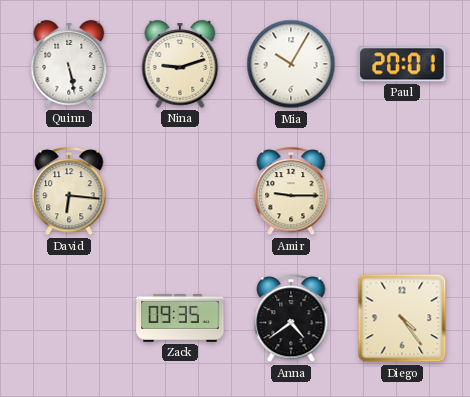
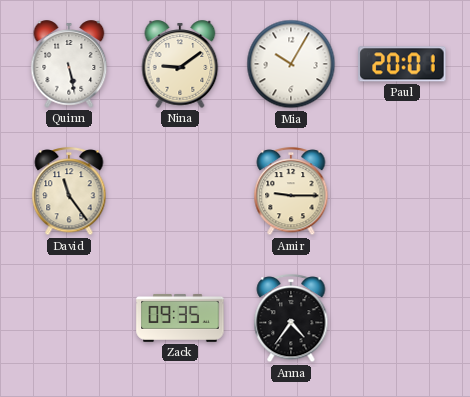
Nina: 9:12 -> 9:09 (180, 64)
David: 6:16 -> 11:24 (69, 192)
Anna: 4:39 -> 4:36 (291, 319)
Diego: 4:24 -> none (402, 318)
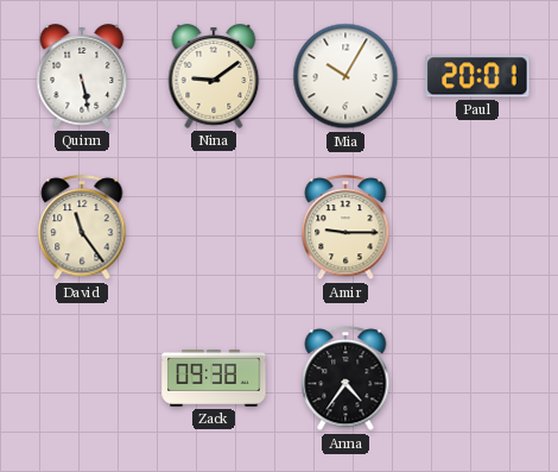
Zack: 09:35 -> 09:38 (214, 378)
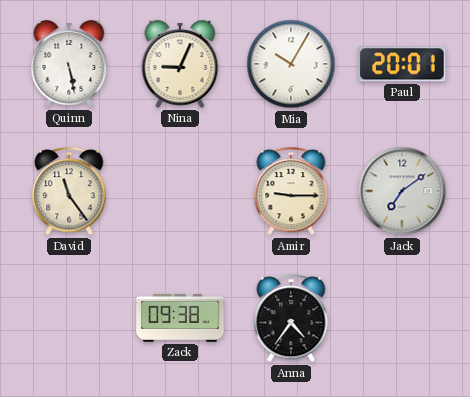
Nina: 9:09 -> 9:04 (180, 64)
Jack: none -> 7:09 (402, 191)
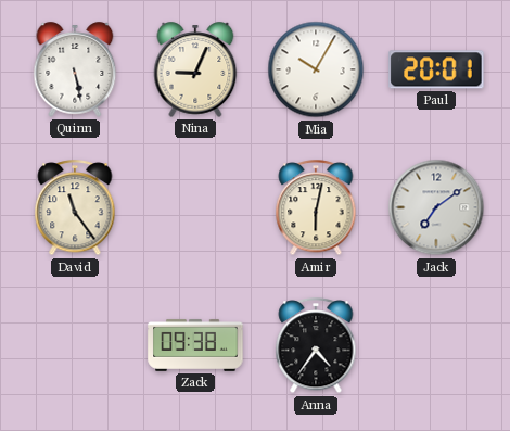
Amir: 9:15 -> 6:02 (316, 208)
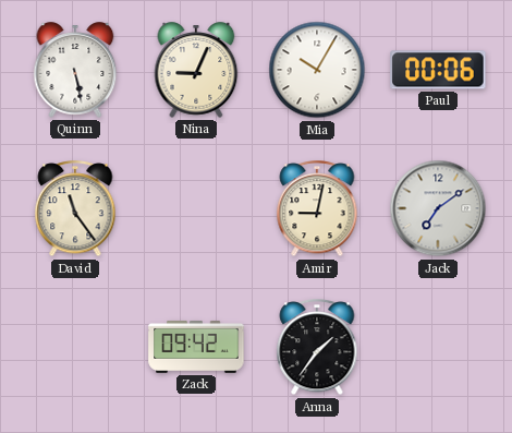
Paul: 20:01 -> 00:06 (438, 70)
Amir: 6:02 -> 9:02 (317, 209)
Zack: 09:38 -> 09:42 (196, 347)
Anna: 4:36 -> 1:36 (317, 348)
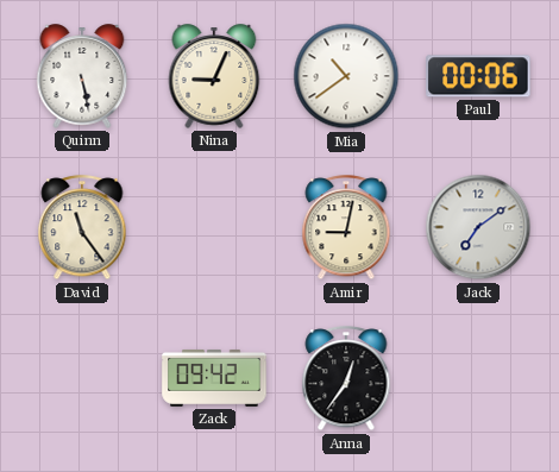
Mia: 10:05 -> 10:39 (346, 76)
Anna: 1:36 -> 12:36 (346, 379)
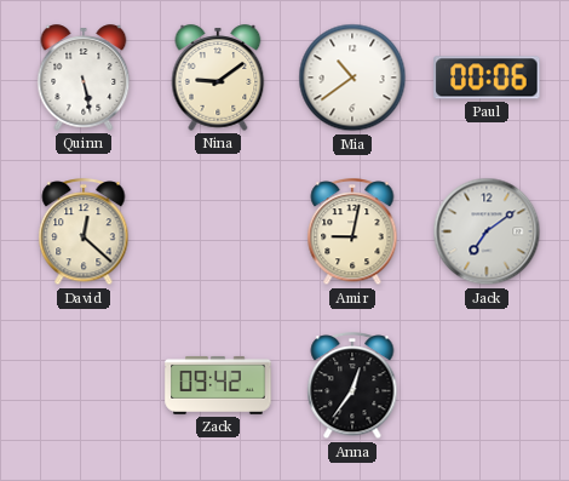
Nina: 9:04 -> 9:09 (218, 78)
David: 11:24 -> 12:22 (84, 233)
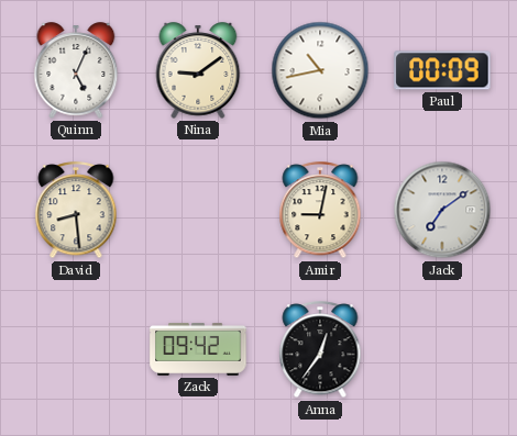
Quinn: 5:28 -> 5:04 (76, 70)
Mia: 10:39 -> 10:43 (320, 70)
Paul: 00:06 -> 00:09 (442, 70)
David: 12:22 -> 8:29 (76, 211)
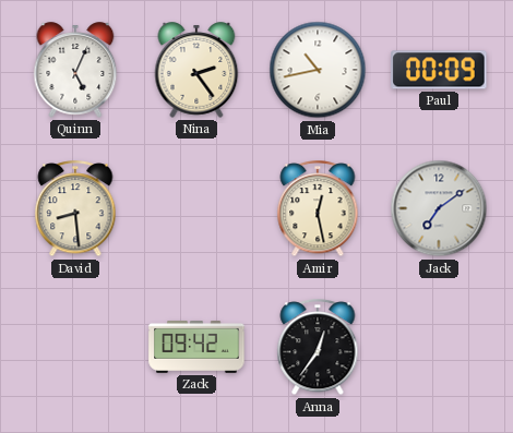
Nina: 9:09 -> 2:24 (196, 70)
Amir: 9:02 -> 12:28 (318, 209)
